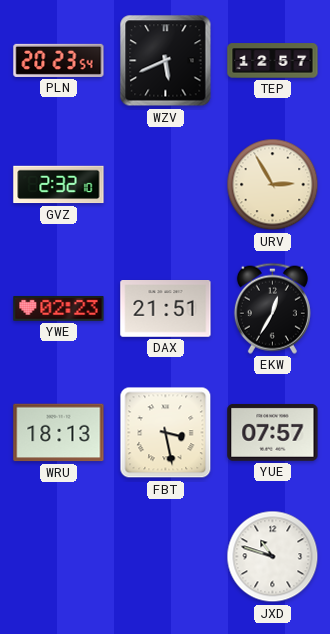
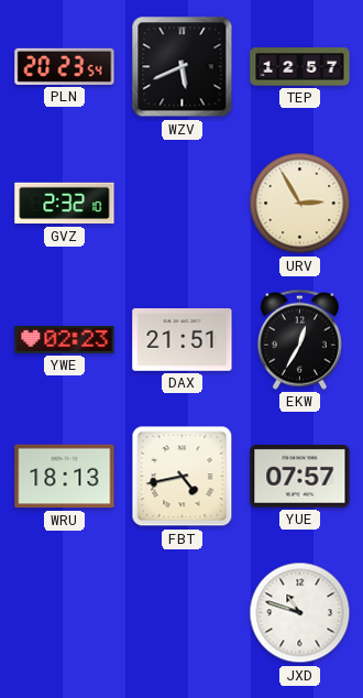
FBT: 3:28 -> 4:43 (183, 477)
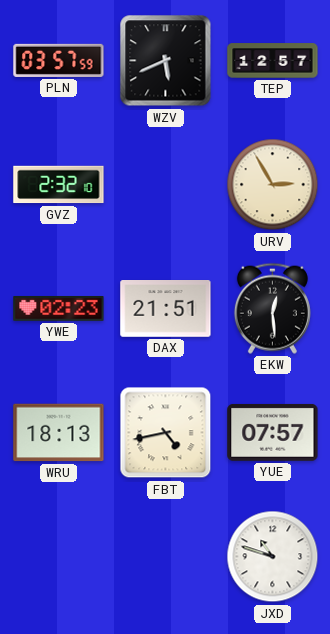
PLN: 20:23 -> 03:57 (59, 60)
EKW: 12:35 -> 12:29 (272, 308)
